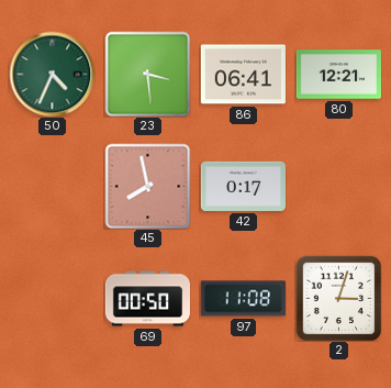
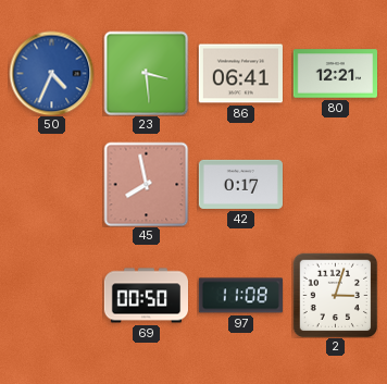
50 dial: green -> blue (51, 73)
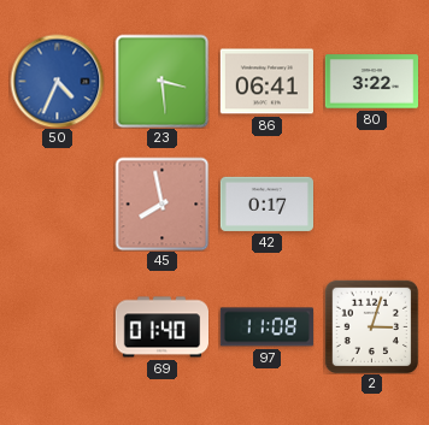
80: 12:21 -> 3:22 (371, 82)
69: 00:50 -> 01:40 (161, 327)
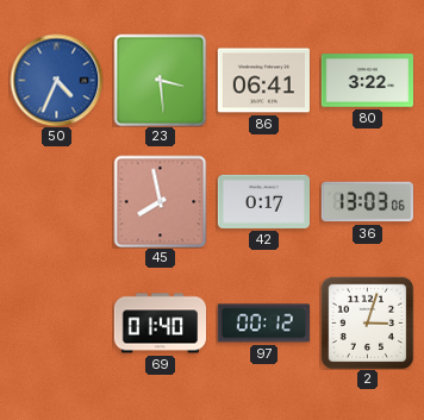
36: none -> 13:03 (367, 202)
97: 11:08 -> 00:12 (263, 324)
